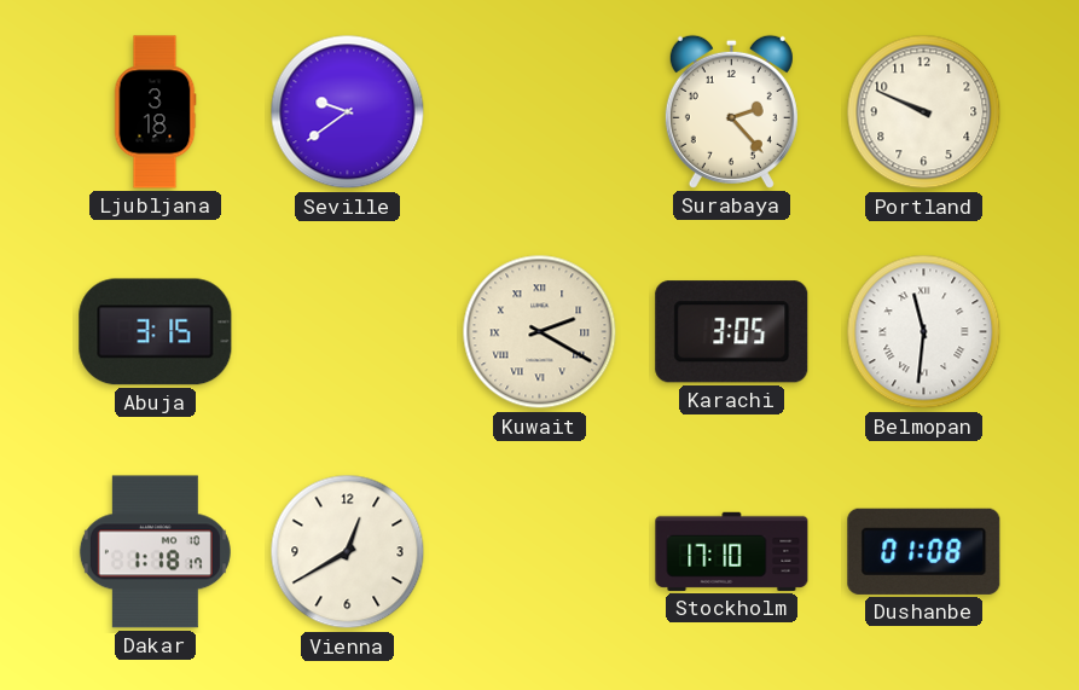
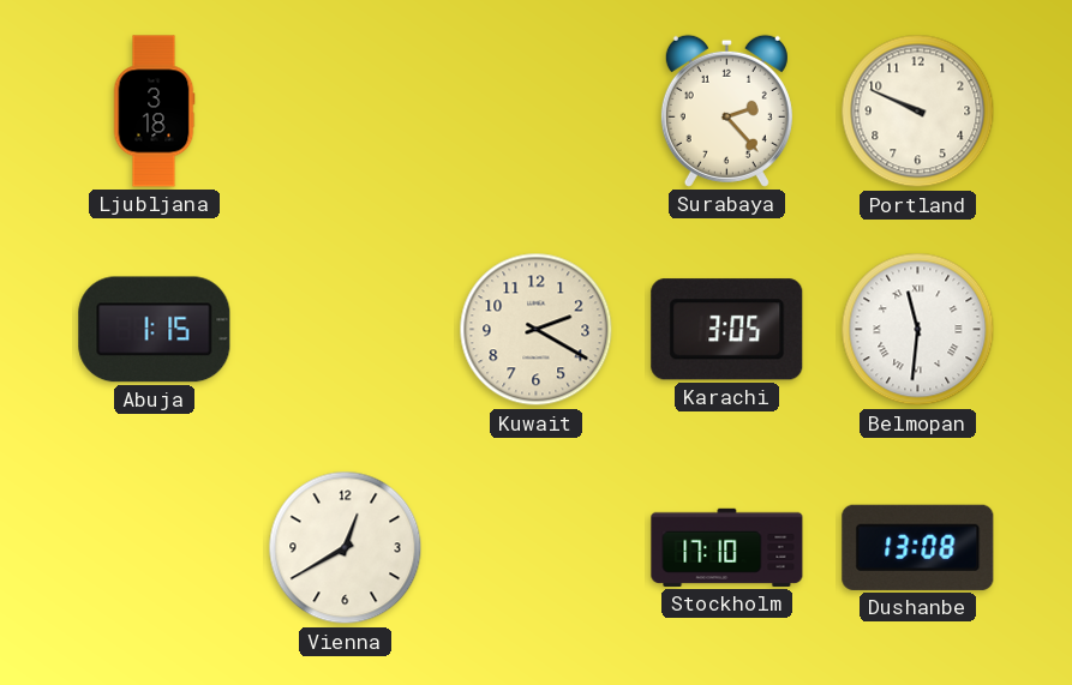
Seville: 9:39 -> none (348, 112)
Abuja: 3:15 -> 1:15 (155, 330)
Kuwait numerals: Roman -> Arabic (537, 330)
Dakar: 1:18 -> none (155, 552)
Dushanbe: 01:08 -> 13:08 (918, 547)
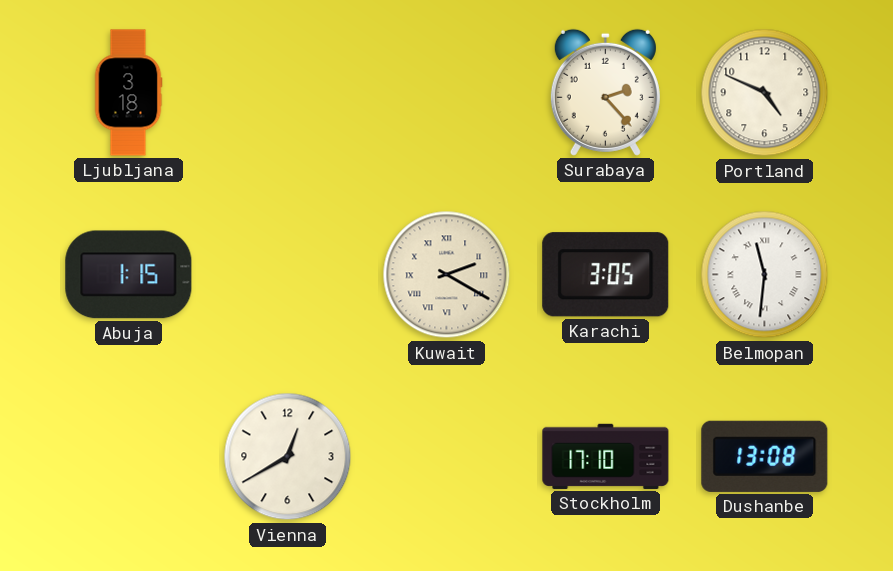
Portland: 9:49 -> 4:49 (765, 93)
Kuwait numerals: Arabic -> Roman (447, 275)
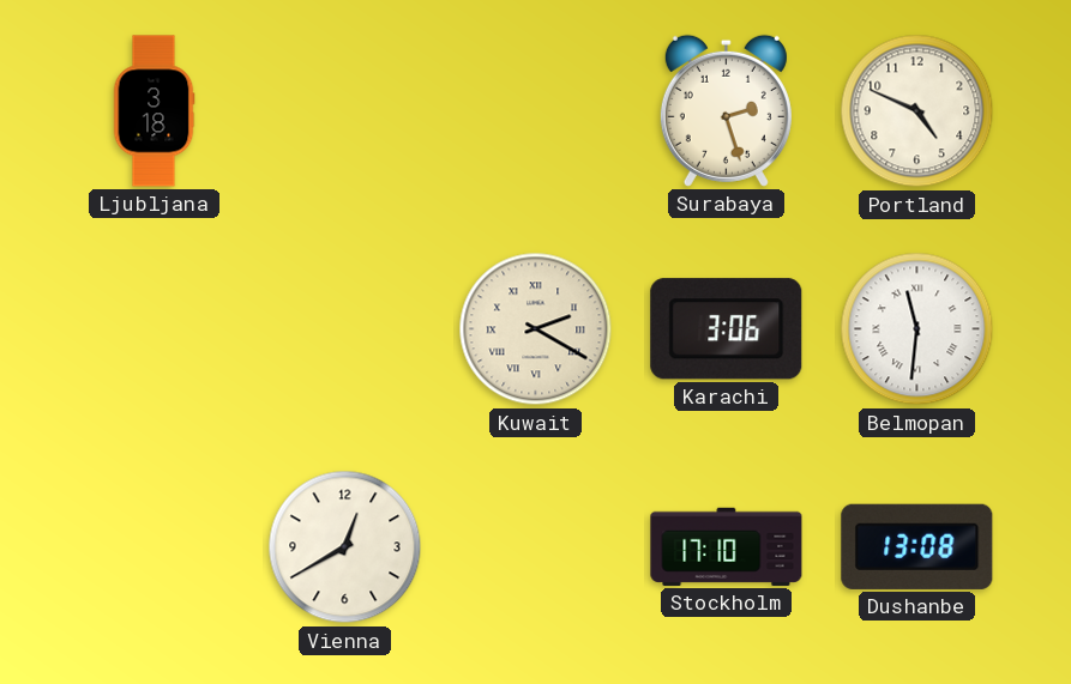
Surabaya: 2:23 -> 2:27 (726, 110)
Abuja: 1:15 -> none (129, 275)
Karachi: 3:05 -> 3:06 (727, 329)
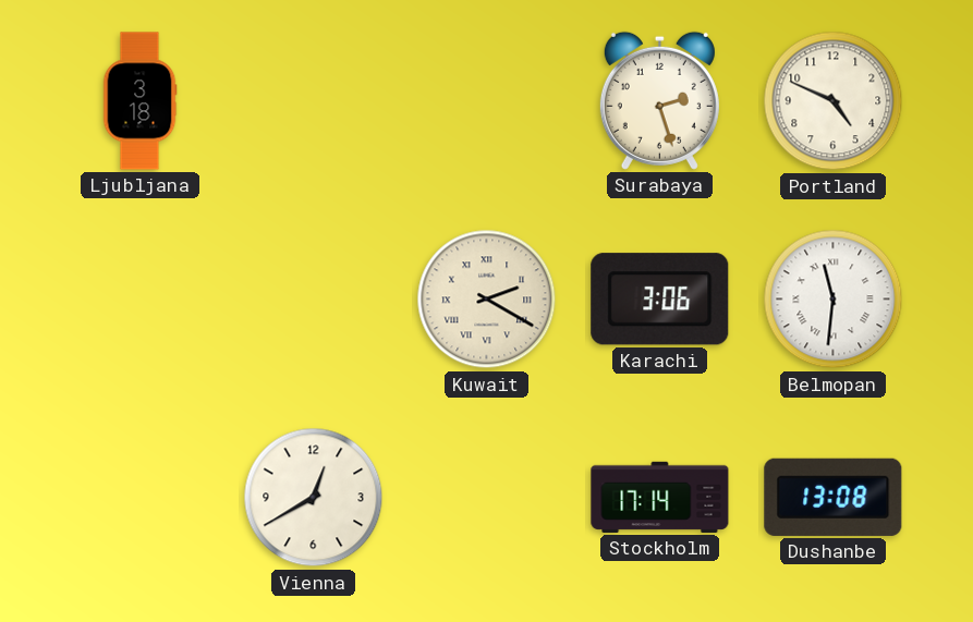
Stockholm: 17:10 -> 17:14 (660, 497)
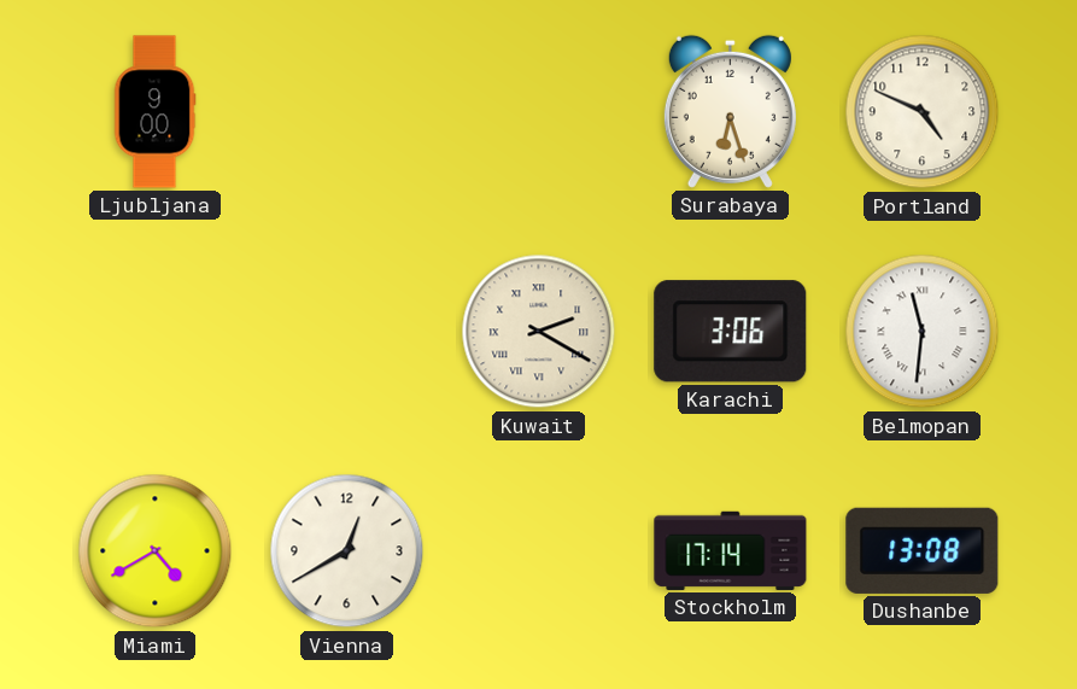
Ljubljana: 3:18 -> 9:00 (154, 112)
Surabaya: 2:27 -> 6:27 (730, 111)
Miami: none -> 4:40 (156, 551)
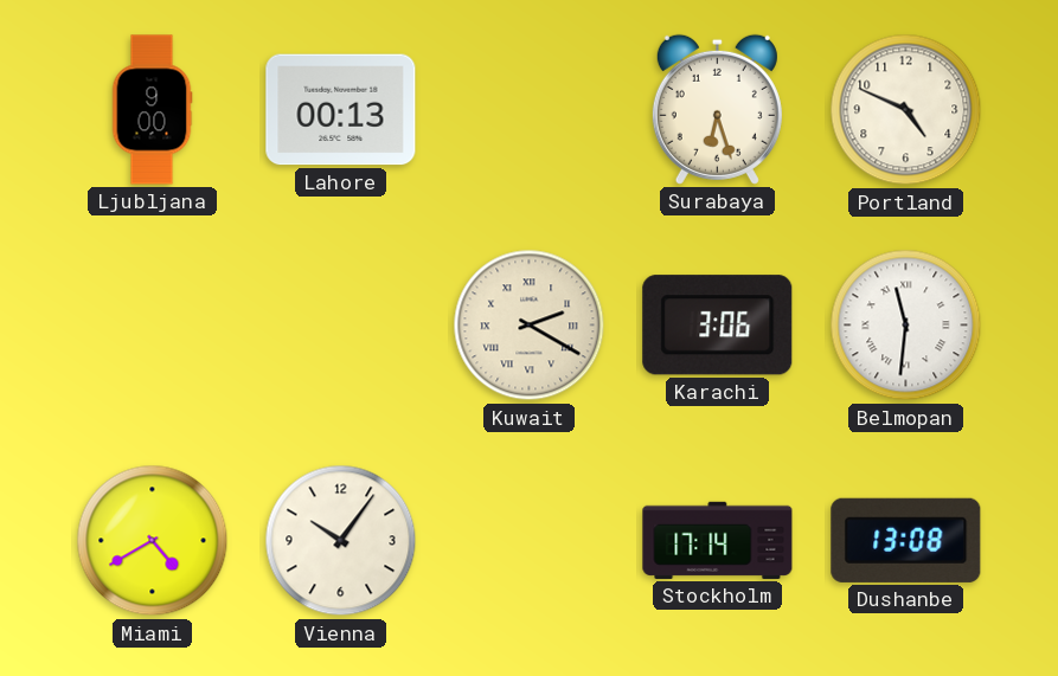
Lahore: none -> 00:13 (341, 110)
Vienna: 12:40 -> 10:06 (341, 541)
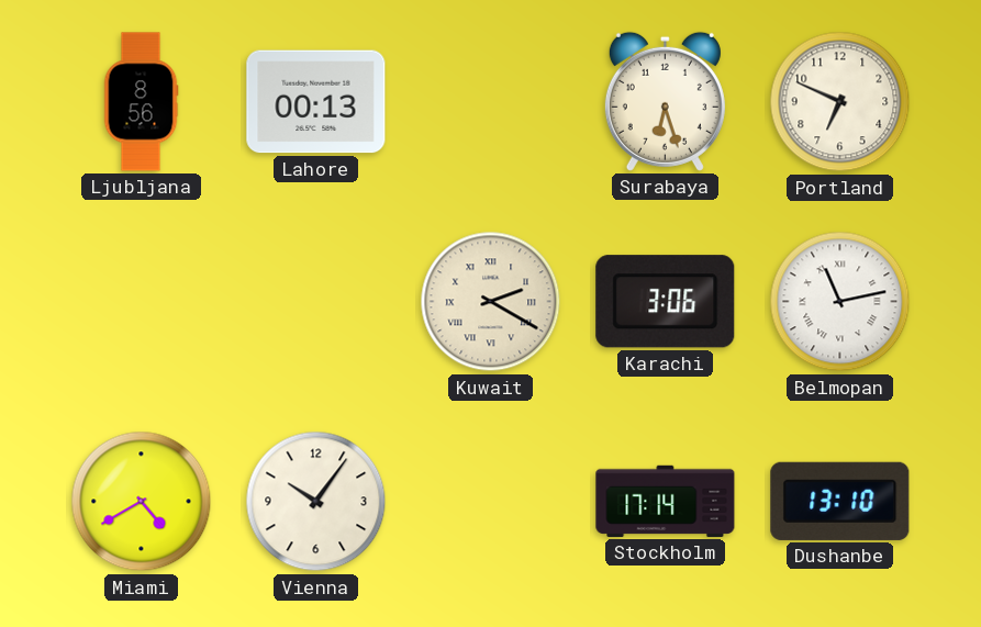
Ljubljana: 9:00 -> 8:56 (141, 102)
Portland: 4:49 -> 6:49 (840, 102)
Belmopan: 11:31 -> 11:13 (840, 302)
Dushanbe: 13:08 -> 13:10 (840, 501)
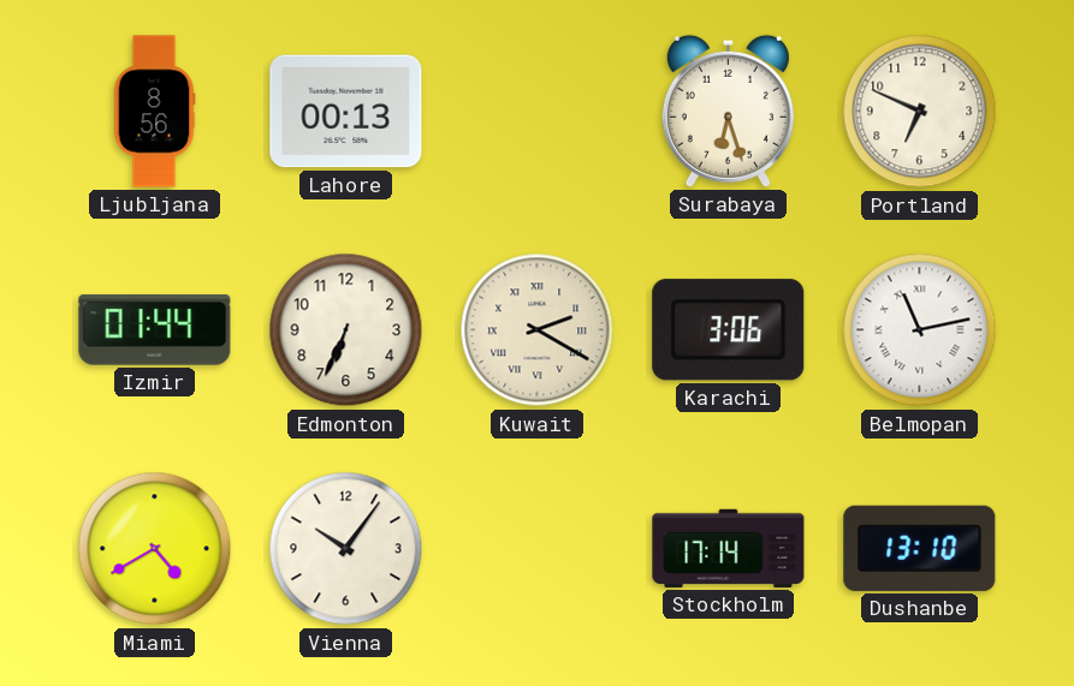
Izmir: none -> 01:44 (155, 330)
Edmonton: none -> 6:34 (346, 330)
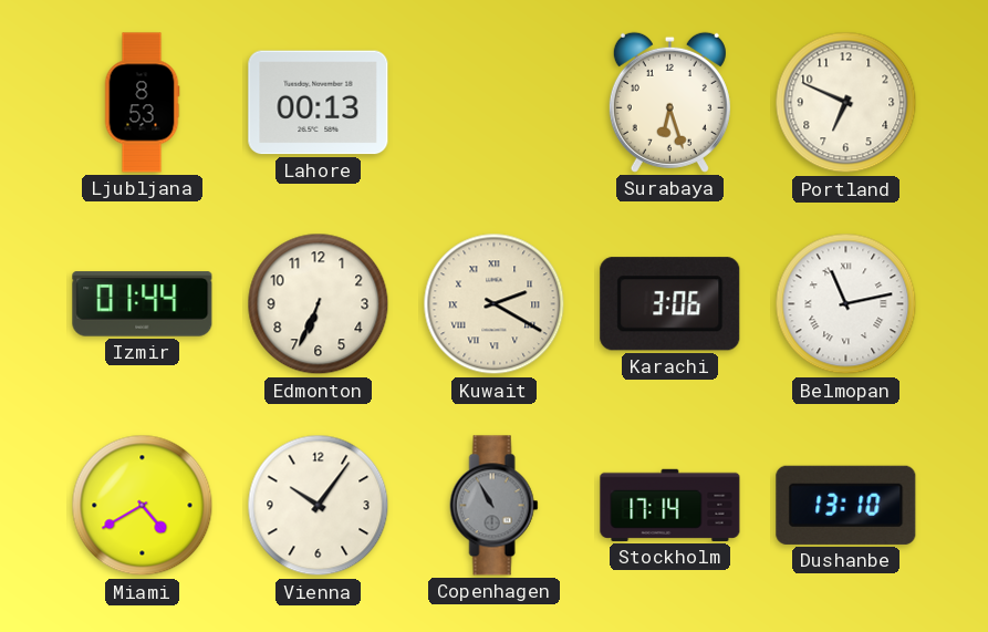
Ljubljana: 8:56 -> 8:53 (142, 103)
Copenhagen: none -> 10:55 (495, 506)
